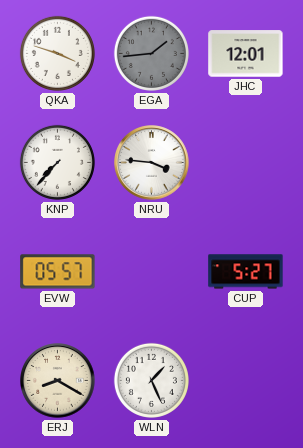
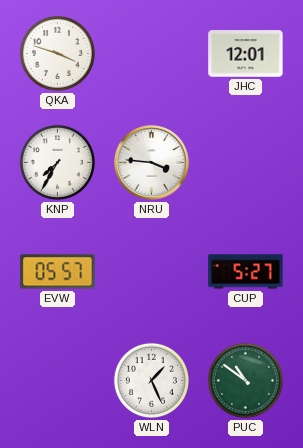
EGA: 1:44 -> none (151, 53)
KNP: 7:37 -> 7:35 (57, 162)
ERJ: 8:20 -> none (58, 381)
PUC: none -> 10:51 (245, 380)
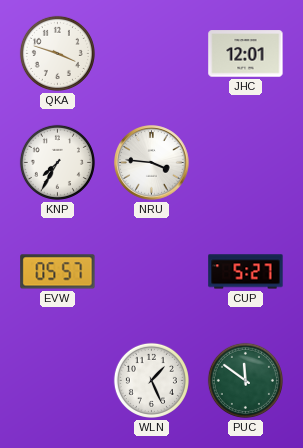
PUC: 10:51 -> 11:51 (245, 380)
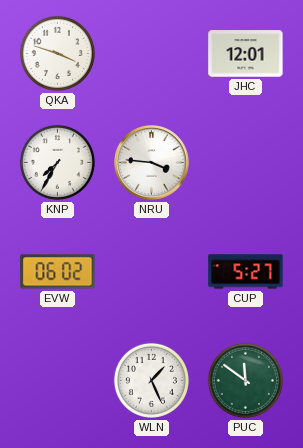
EVW: 05:57 -> 06:02 (58, 272)
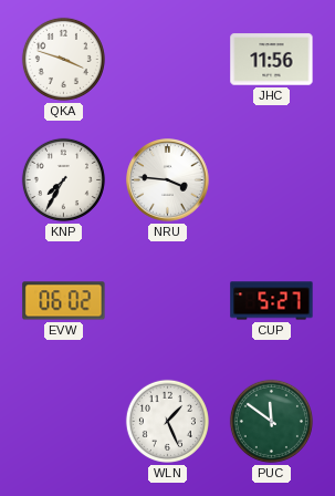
JHC: 12:01 -> 11:56 (272, 60)
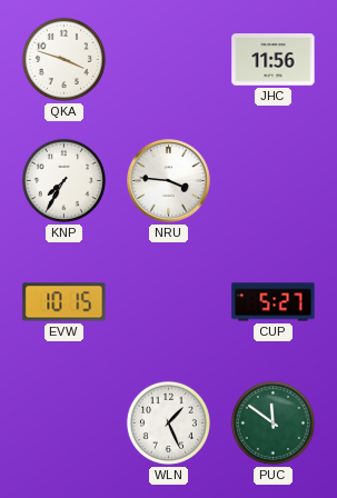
EVW: 06:02 -> 10:15 (65, 302)
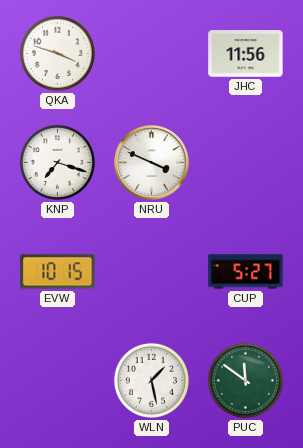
KNP: 7:35 -> 7:18 (57, 162)
NRU: 3:46 -> 3:49 (152, 163)
WLN: 1:26 -> 1:28 (151, 380)
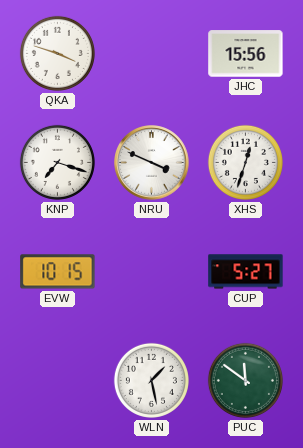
JHC: 11:56 -> 15:56 (246, 54)
XHS: none -> 12:33 (245, 162)
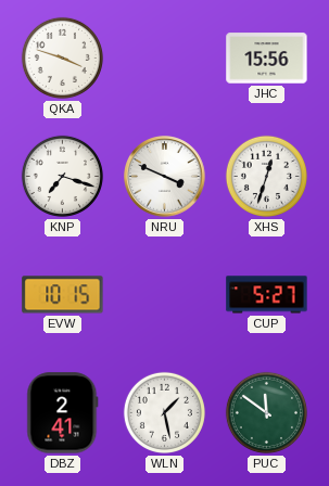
DBZ: none -> 2:41 (63, 413)
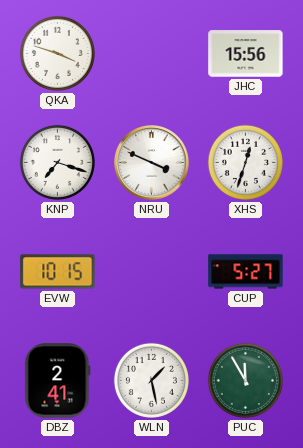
PUC: 11:51 -> 11:55 (245, 380)
